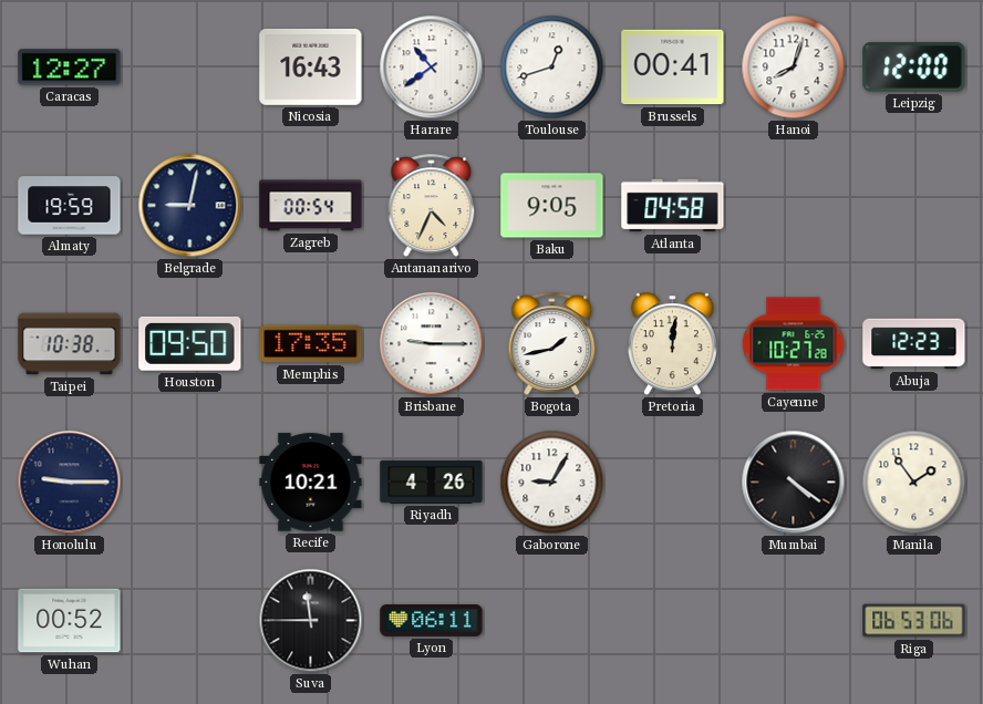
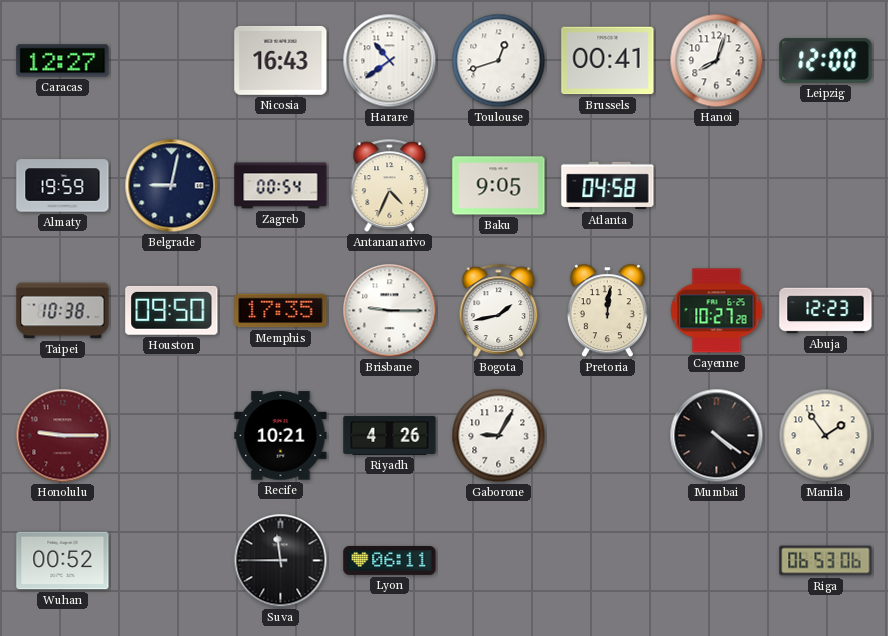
Honolulu dial: navy -> burgundy (63, 436)
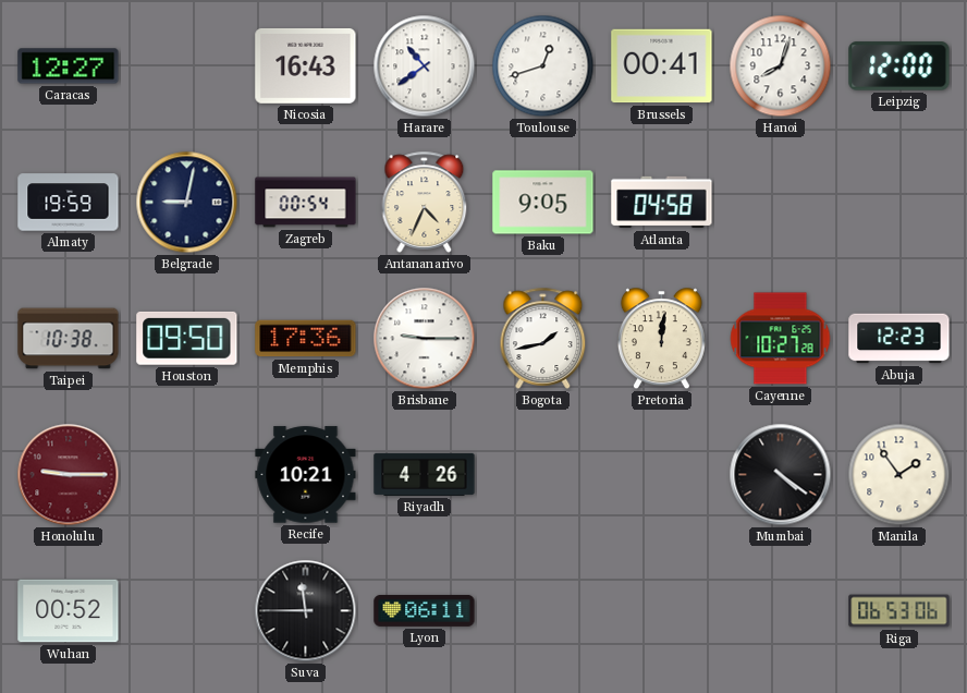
Memphis: 17:35 -> 17:36 (306, 339)
Gaborone: 9:05 -> none (499, 436)
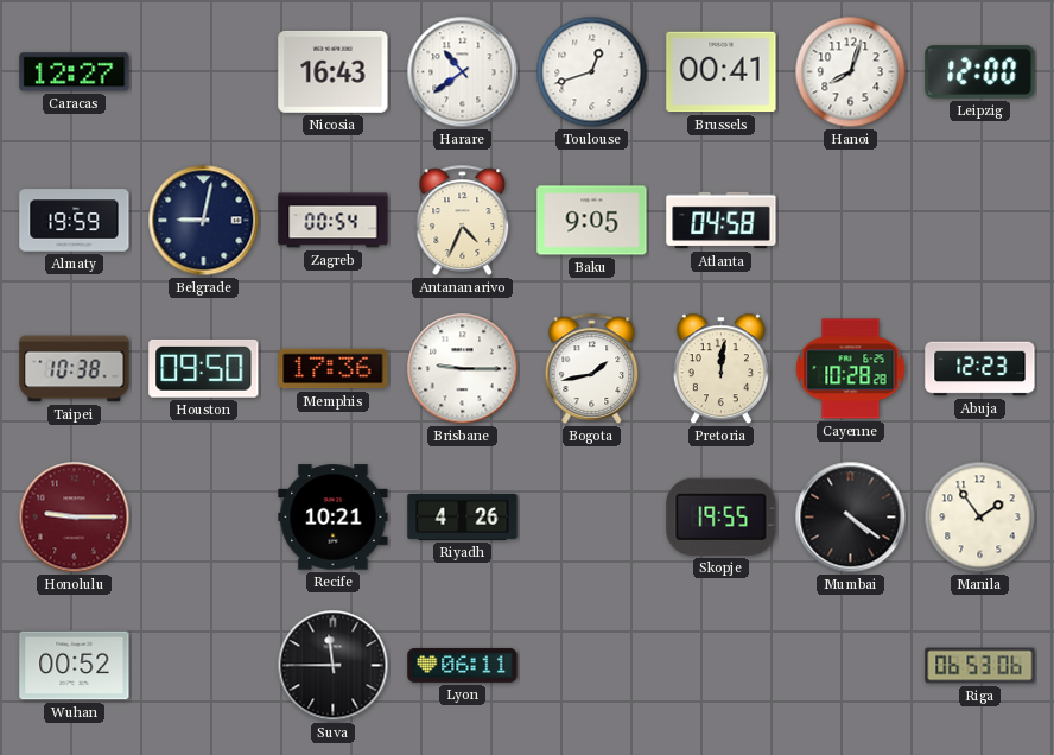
Cayenne: 10:27 -> 10:28 (851, 369)
Skopje: none -> 19:55 (722, 516)
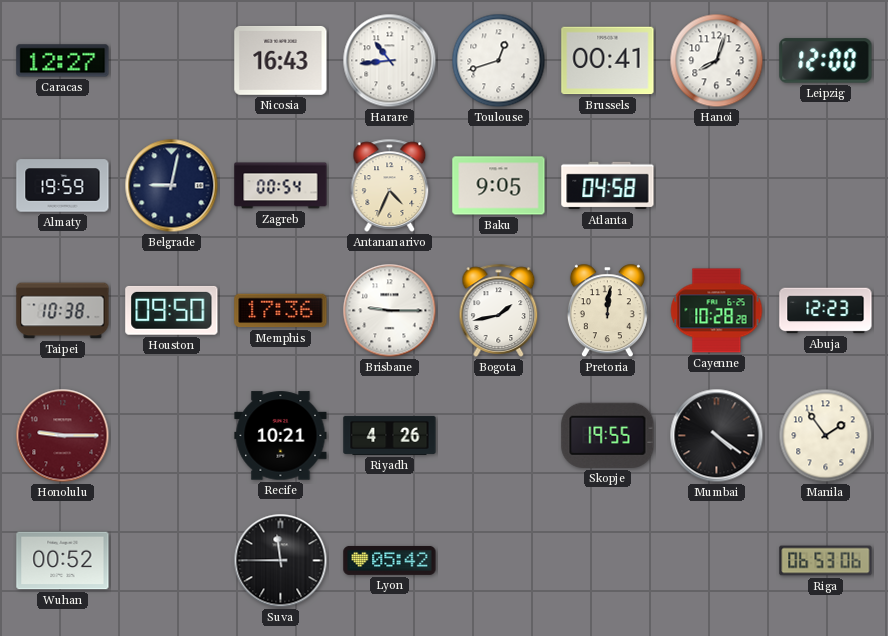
Harare: 10:39 -> 10:44 (390, 61)
Lyon: 06:11 -> 05:42 (390, 560)
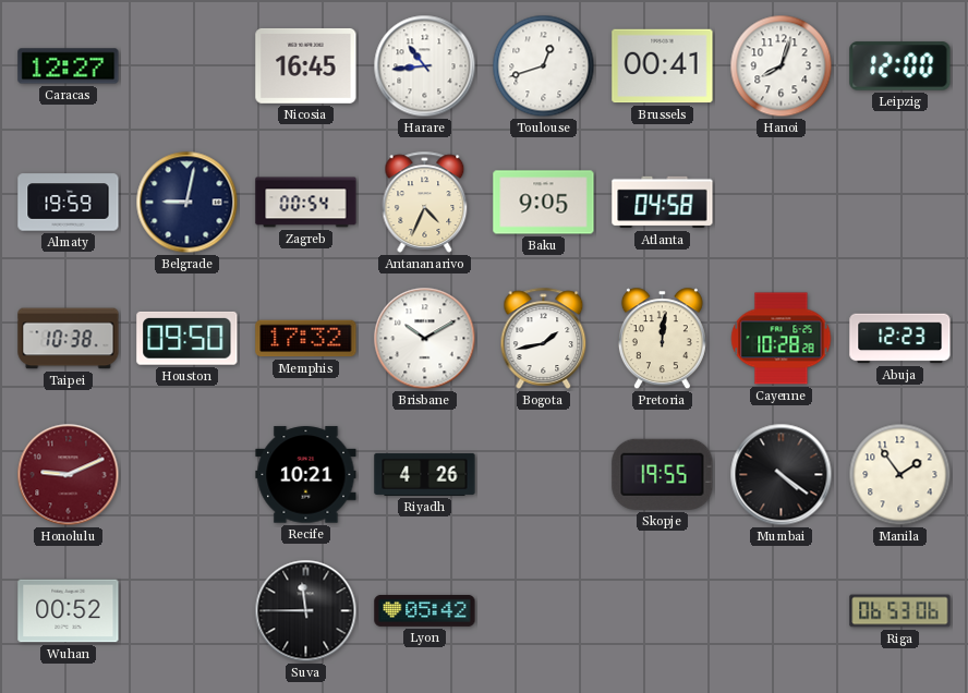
Nicosia: 16:43 -> 16:45 (306, 65)
Memphis: 17:36 -> 17:32 (306, 339)
Brisbane: 9:15 -> 10:10 (425, 339)
Honolulu: 9:15 -> 9:11 (69, 475)
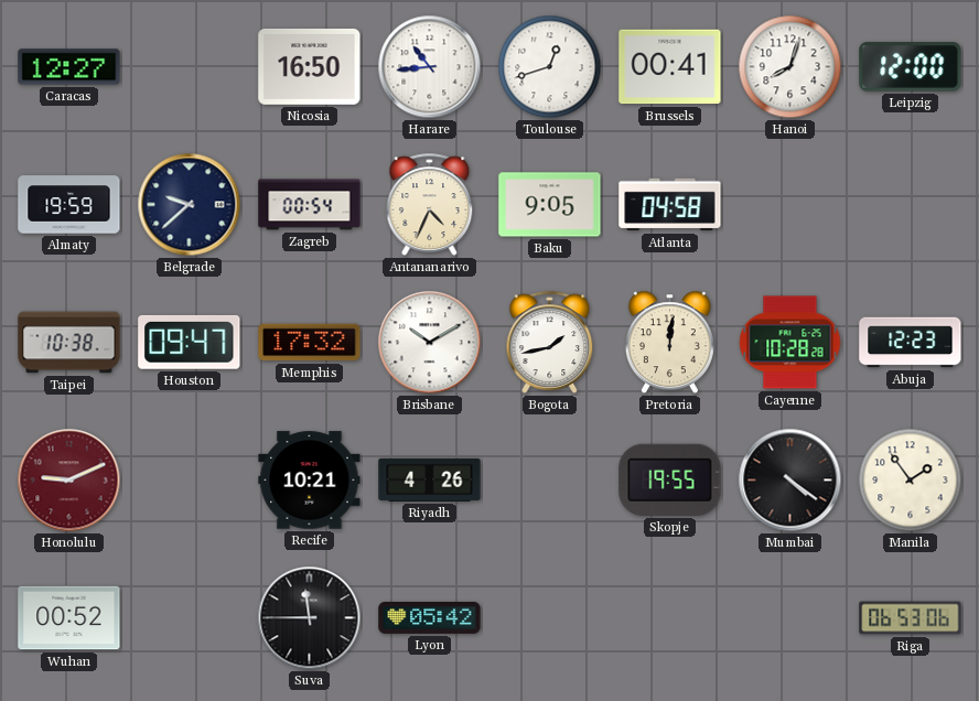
Nicosia: 16:45 -> 16:50 (310, 66)
Belgrade: 9:02 -> 9:38 (190, 205)
Houston: 09:50 -> 09:47 (190, 342)
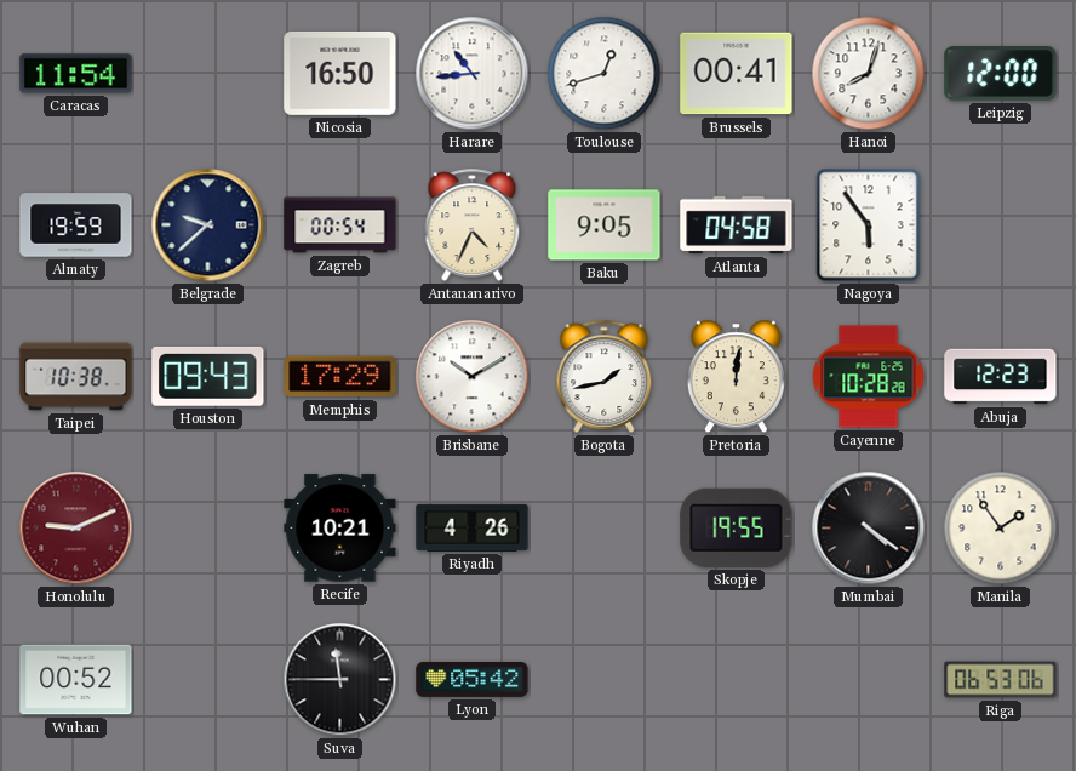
Caracas: 12:27 -> 11:54 (76, 74)
Nagoya: none -> 5:54 (869, 225)
Houston: 09:47 -> 09:43 (208, 376)
Memphis: 17:32 -> 17:29 (340, 377)
